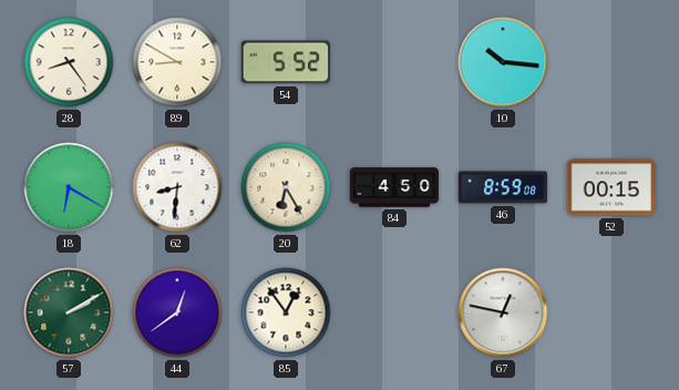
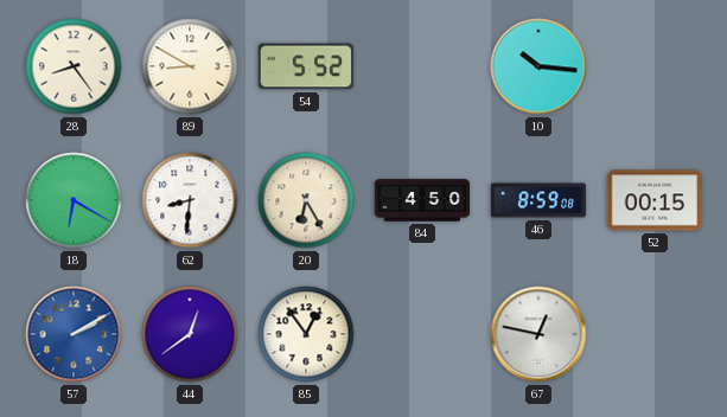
57 dial: green -> blue (74, 334)
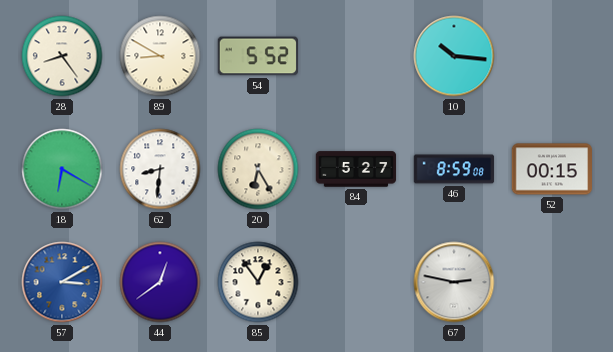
84: 4:50 -> 5:27 (356, 169)
57: 2:10 -> 3:10 (62, 282)
67: 12:47 -> 2:47 (454, 282)
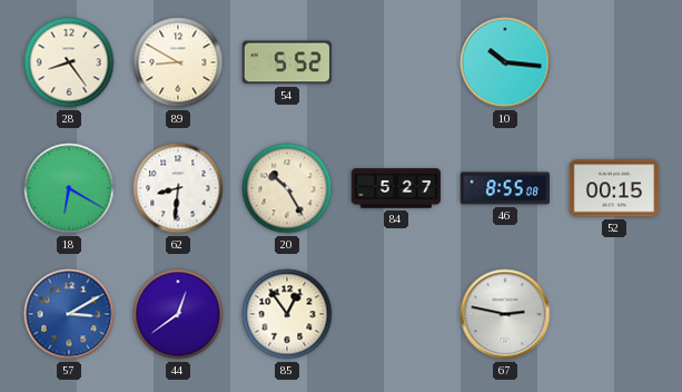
20: 6:25 -> 10:25 (287, 188)
46: 8:59 -> 8:55 (505, 188)
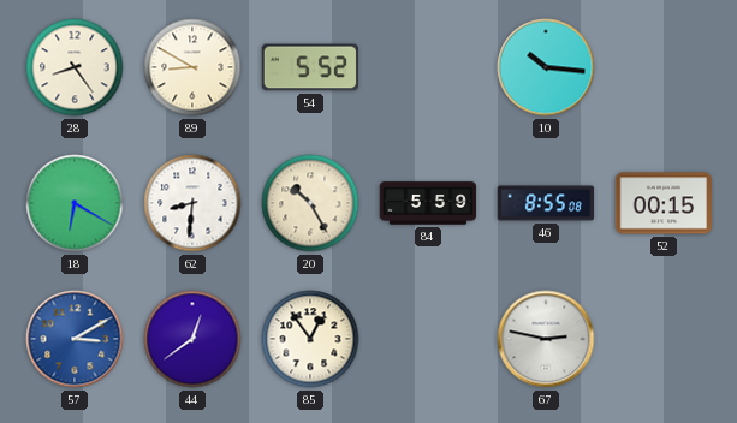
84: 5:27 -> 5:59 (428, 203)
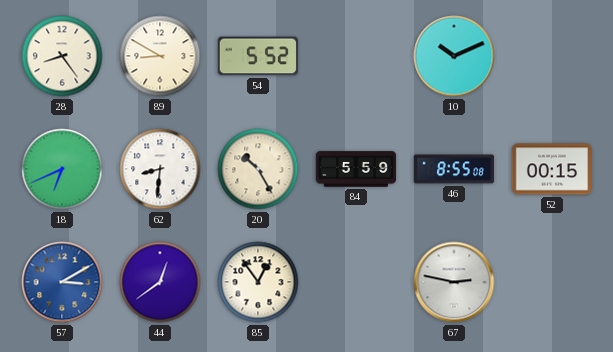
10: 10:16 -> 10:11 (454, 56)
18: 6:20 -> 6:41 (62, 169)
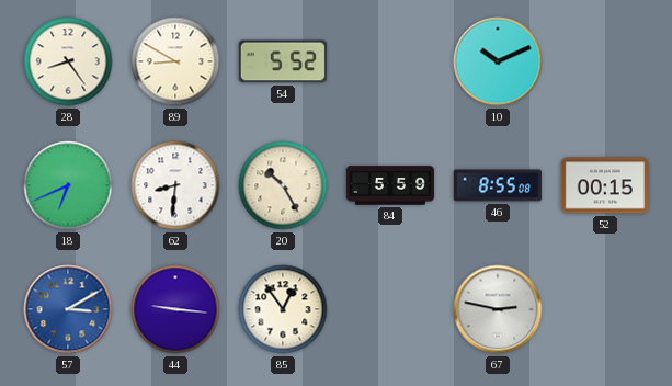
44: 12:39 -> 9:16 (175, 309)
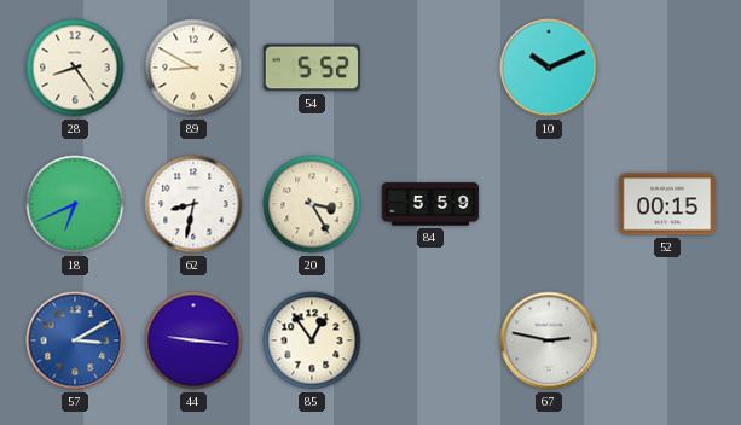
62: 8:31 -> 8:32 (193, 204)
20: 10:25 -> 3:25 (312, 204)
46: 8:55 -> none (498, 185)
